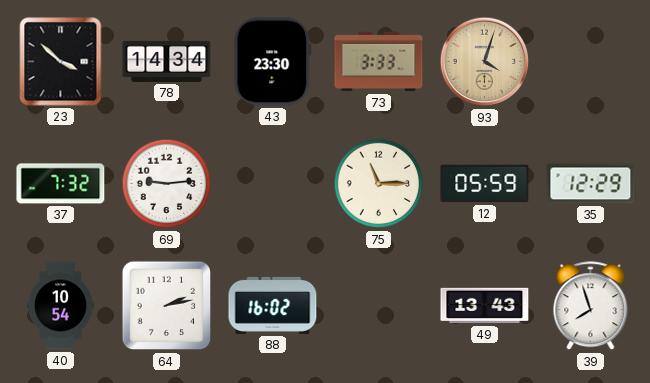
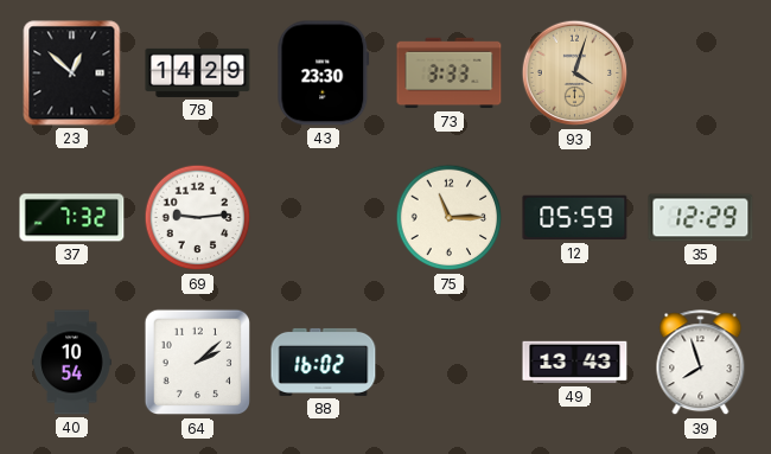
23: 3:52 -> 12:52 (72, 73)
78: 14:34 -> 14:29 (198, 72)
64: 2:13 -> 2:08 (198, 363)
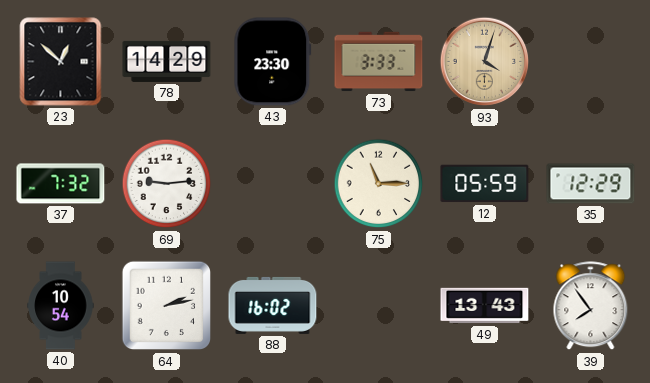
64: 2:08 -> 2:13 (167, 306)
39: 7:57 -> 7:54 (591, 306)
